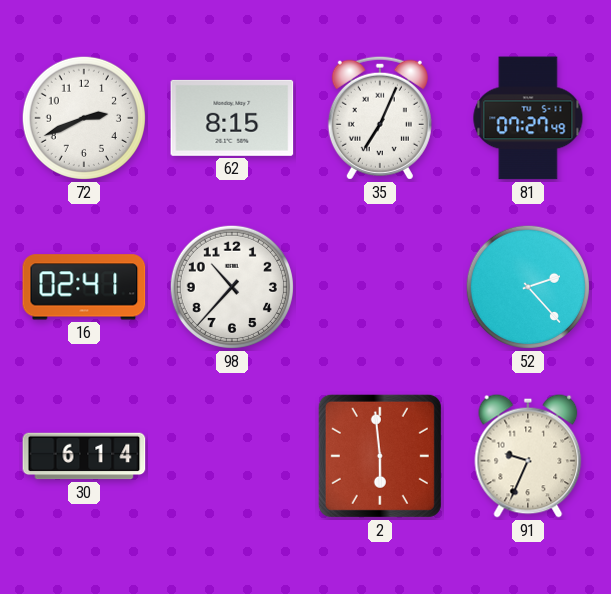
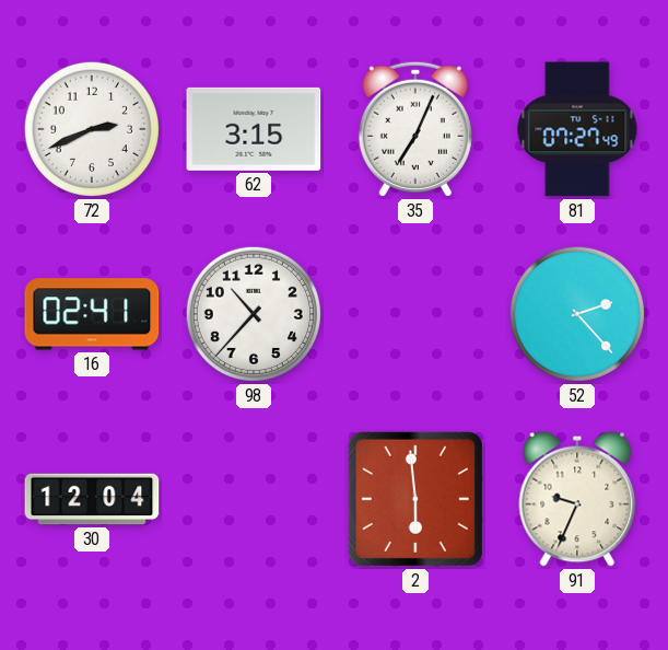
62: 8:15 -> 3:15 (254, 129)
30: 6:14 -> 12:04 (92, 499)
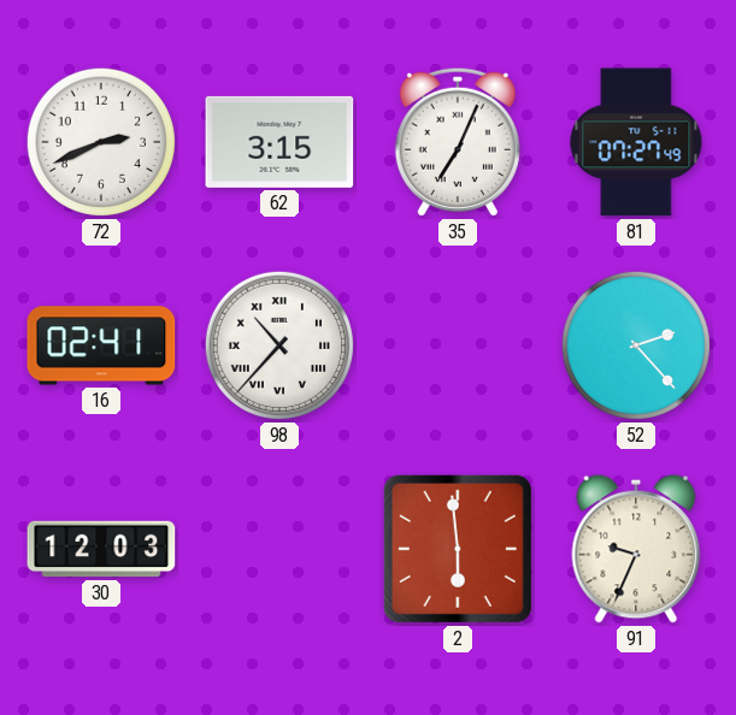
98 numerals: Arabic -> Roman (279, 345)
30: 12:04 -> 12:03 (101, 549)
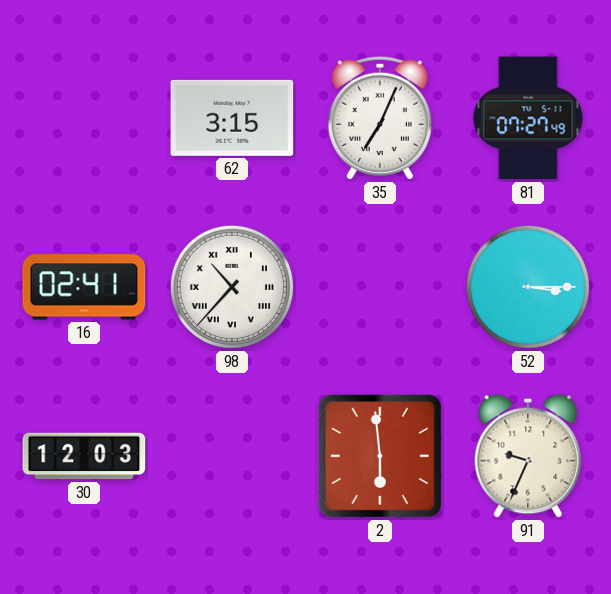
72: 2:41 -> none (101, 142)
52: 2:23 -> 3:15 (528, 287)
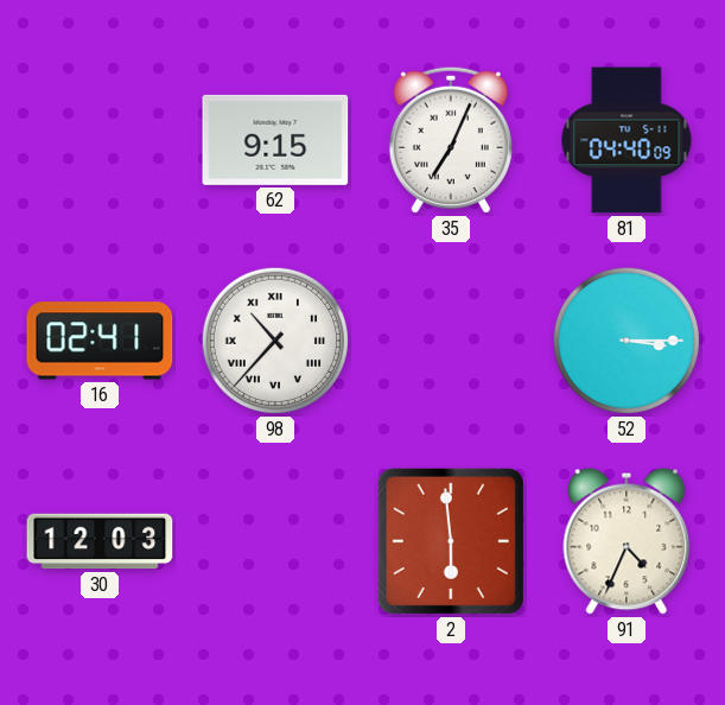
62: 3:15 -> 9:15 (275, 140)
81: 07:27 -> 04:40 (627, 140)
91: 9:34 -> 4:34 (627, 541)
